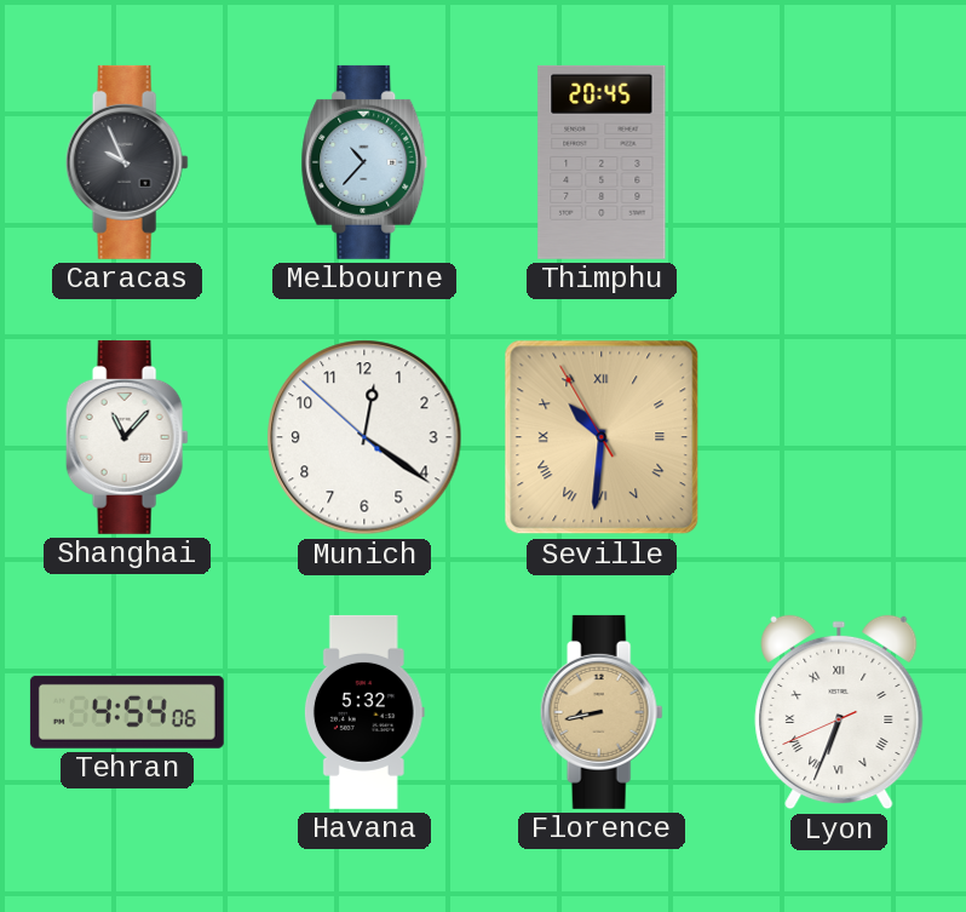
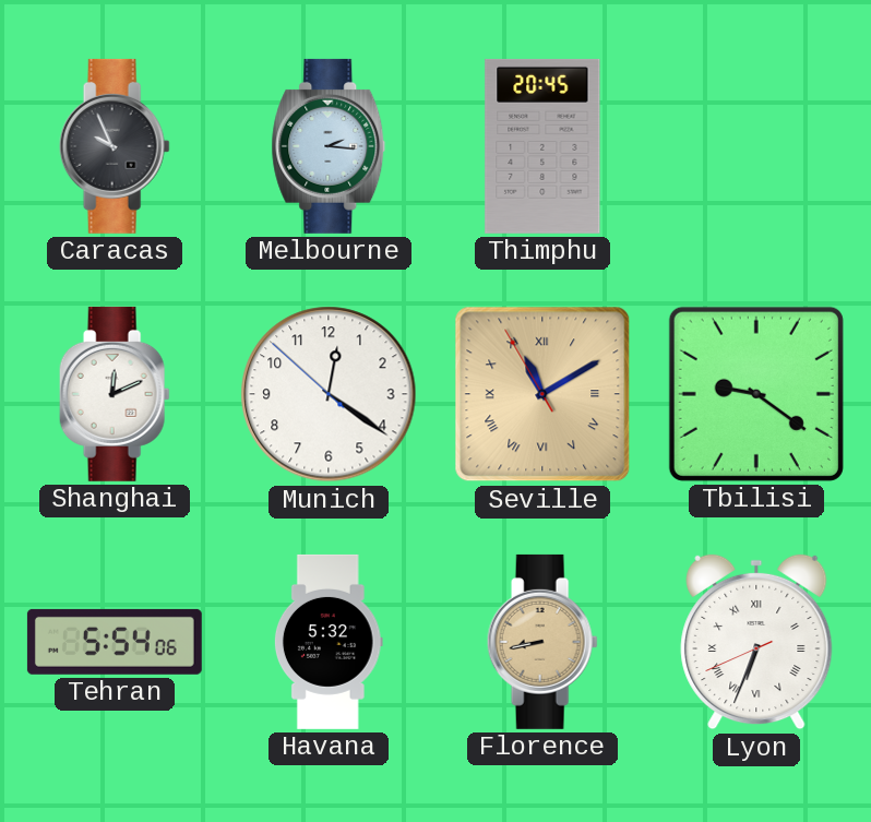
Melbourne: 10:37 -> 2:16 (329, 146)
Shanghai: 11:07 -> 12:11 (115, 394)
Seville: 10:30 -> 11:09 (542, 394)
Tbilisi: none -> 9:21 (756, 394)
Tehran: 4:54 -> 5:54 (115, 642)
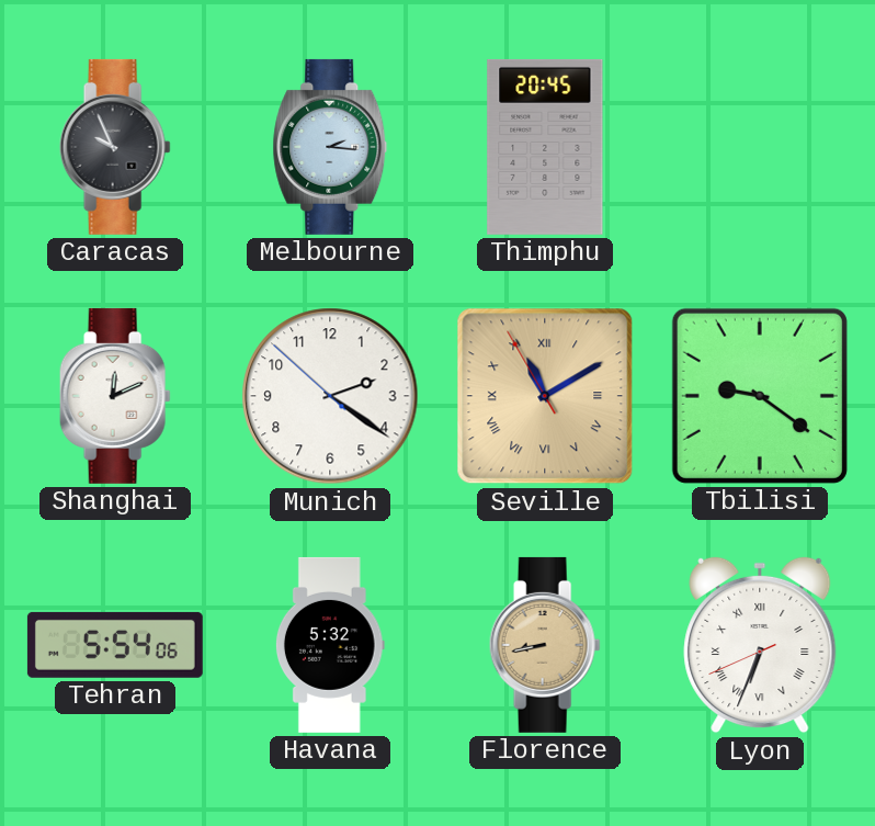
Munich: 12:20 -> 2:20 (330, 396)
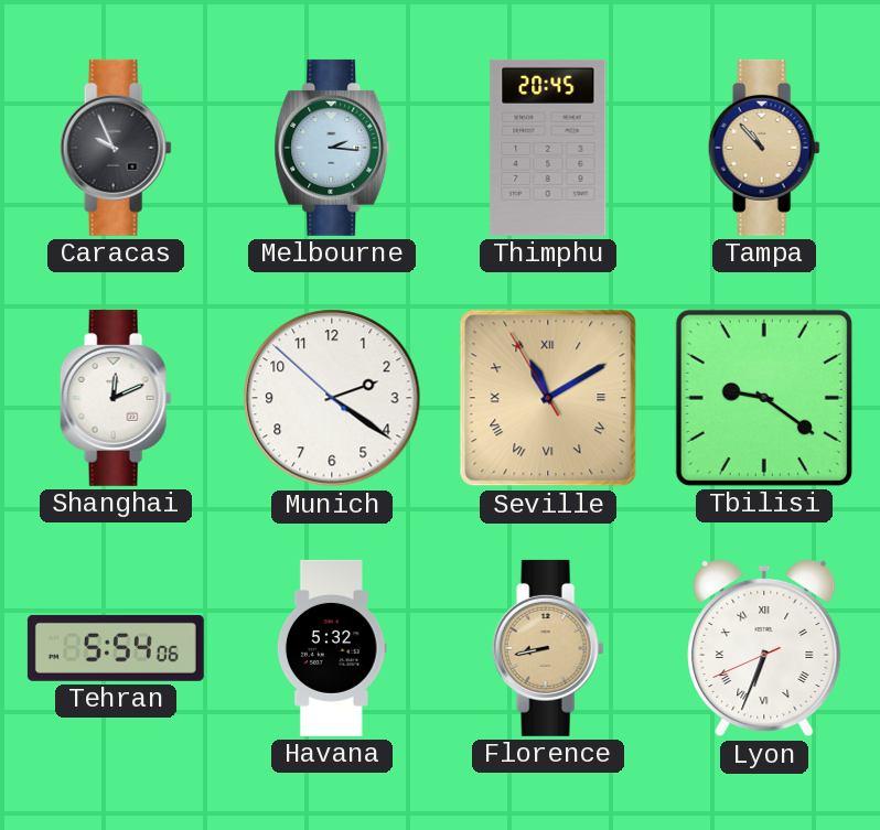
Tampa: none -> 10:53 (764, 148)
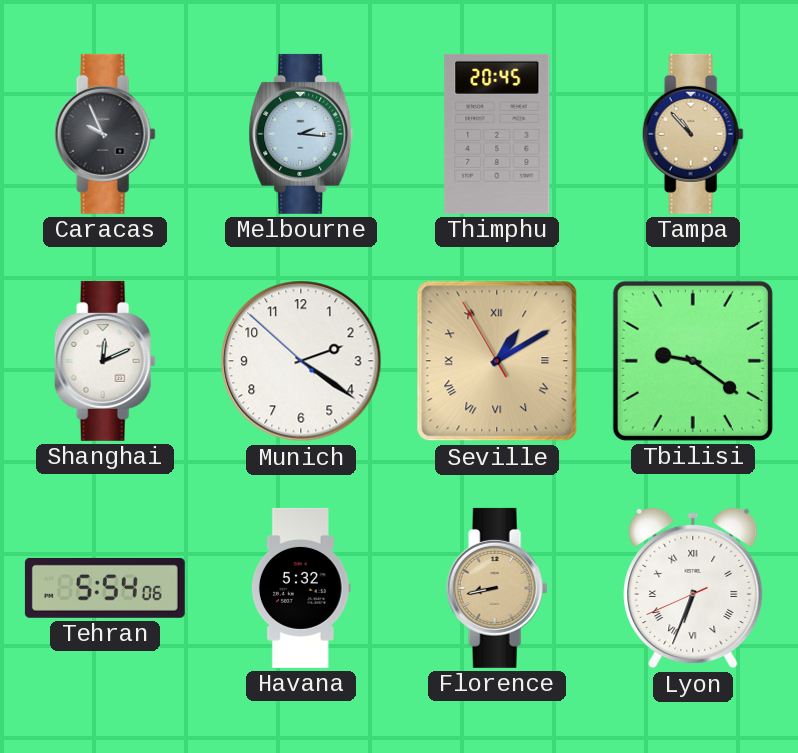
Seville: 11:09 -> 1:09 (497, 361)
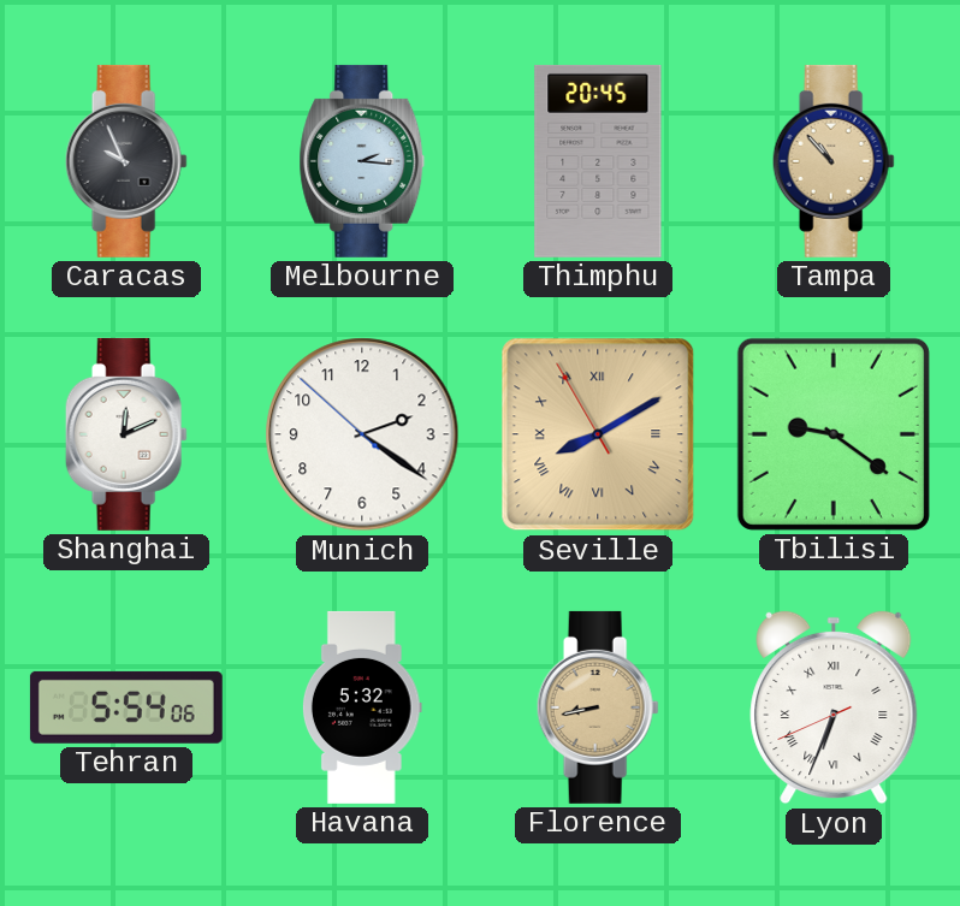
Seville: 1:09 -> 8:09 (598, 434)
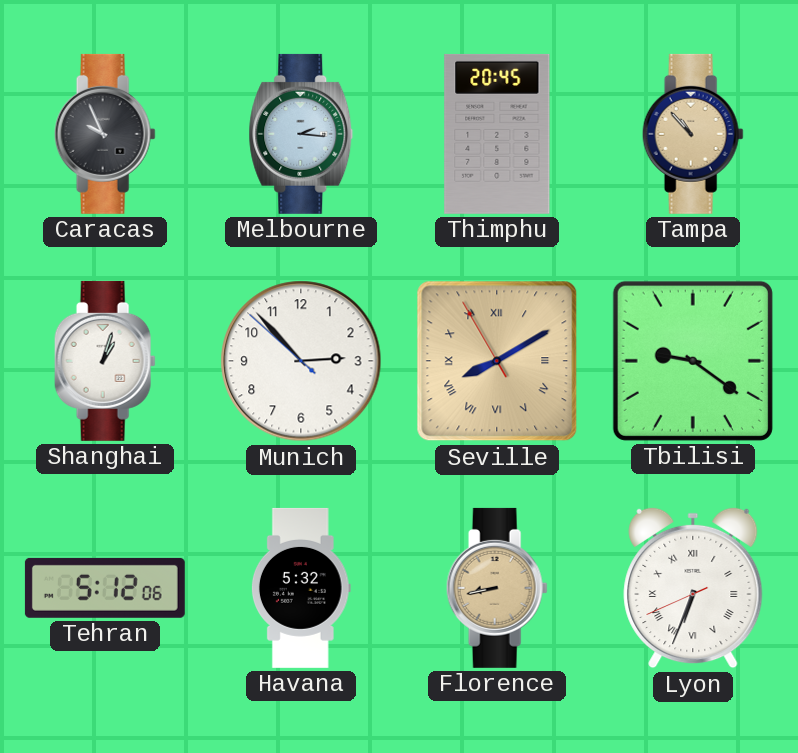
Shanghai: 12:11 -> 1:03 (105, 361)
Munich: 2:20 -> 2:52 (301, 361)
Tehran: 5:54 -> 5:12 (105, 588)
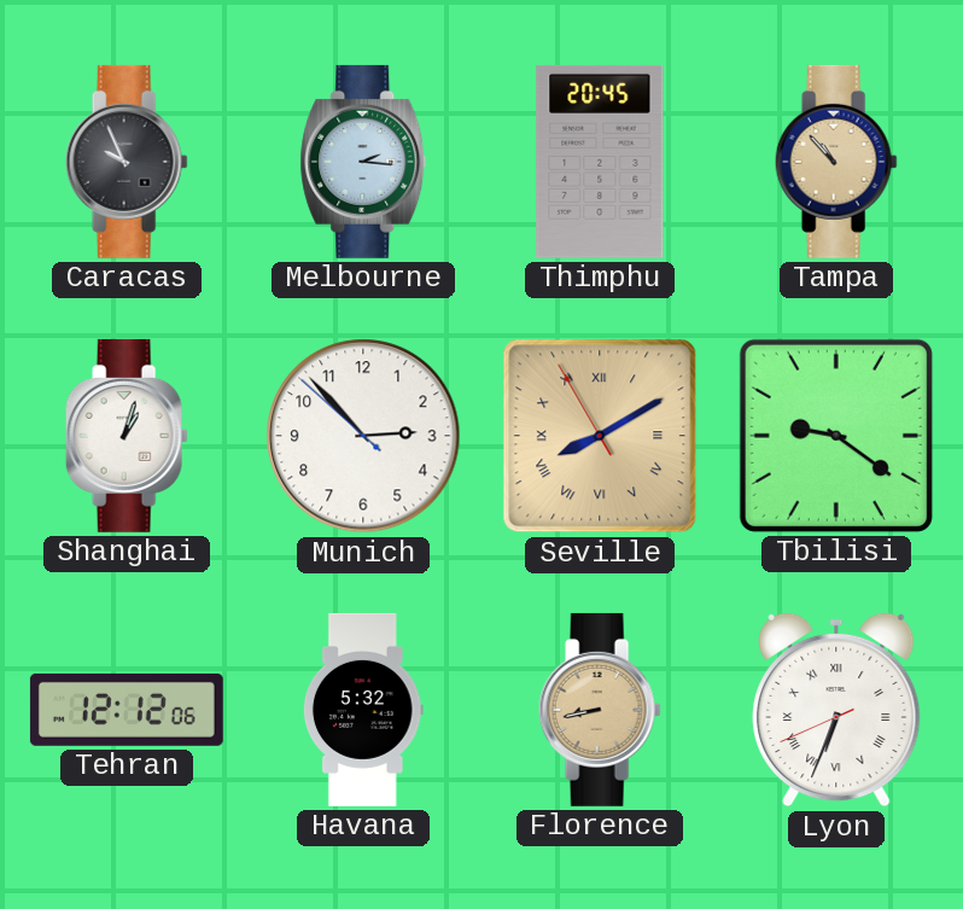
Tehran: 5:12 -> 12:12 (127, 710)
